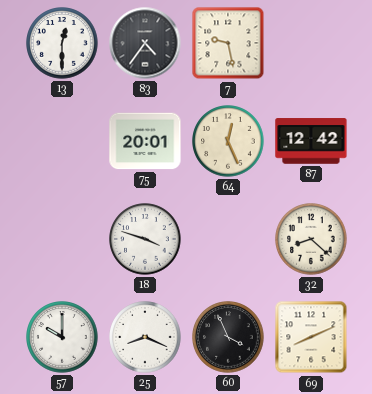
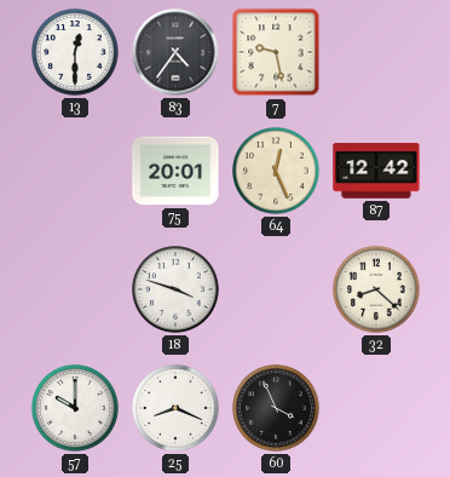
69: 8:11 -> none (311, 337)
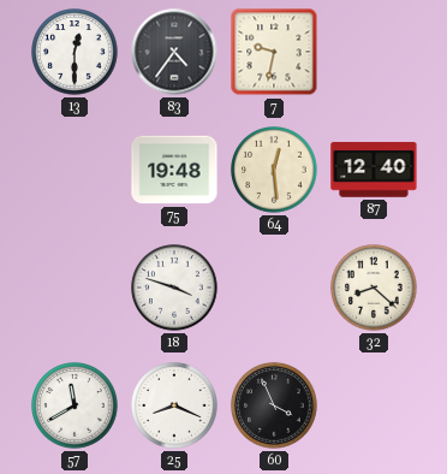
7: 9:28 -> 9:32 (274, 52)
75: 20:01 -> 19:48 (174, 170)
64: 12:26 -> 12:29 (274, 170)
87: 12:42 -> 12:40 (374, 170)
57: 10:00 -> 11:40 (74, 405)
